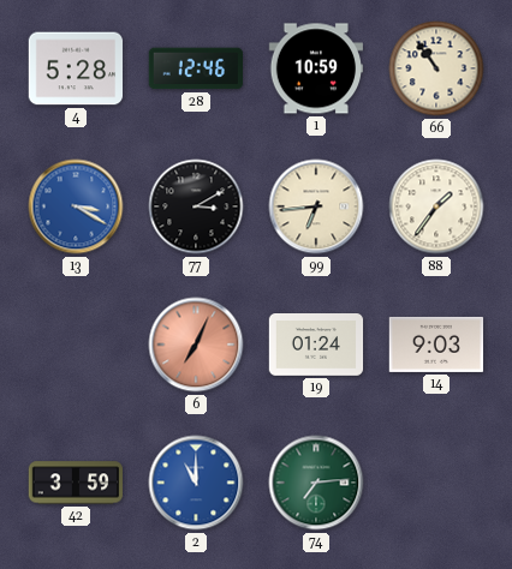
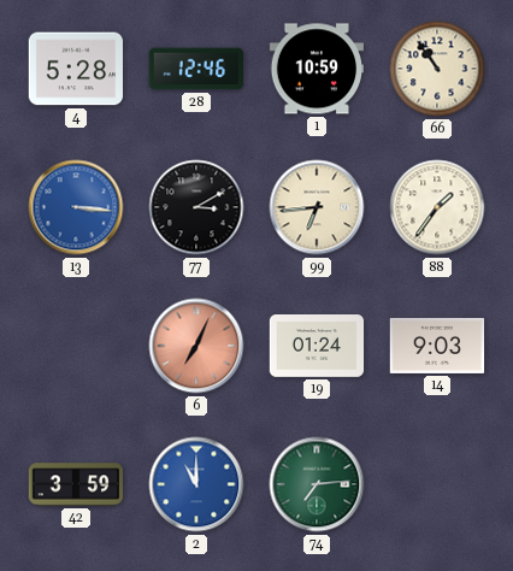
13: 3:20 -> 3:16 (76, 207)
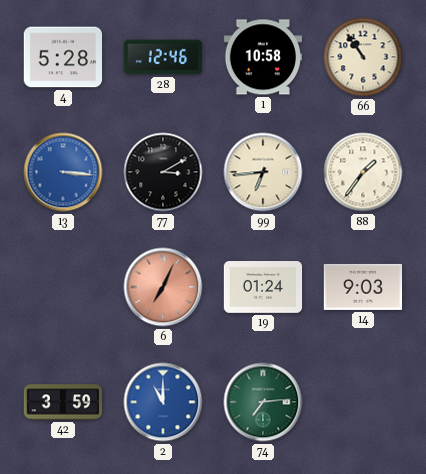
1: 10:59 -> 10:58 (263, 57)
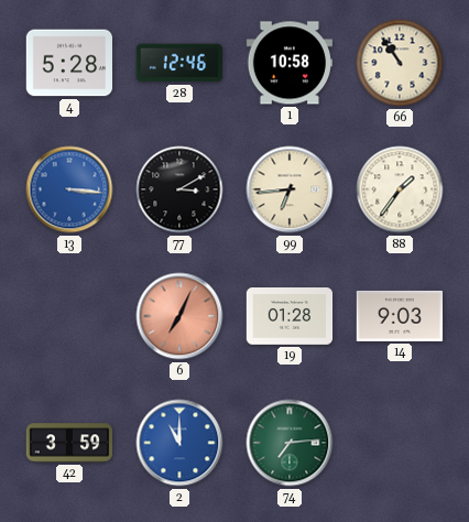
19: 01:24 -> 01:28 (290, 317)
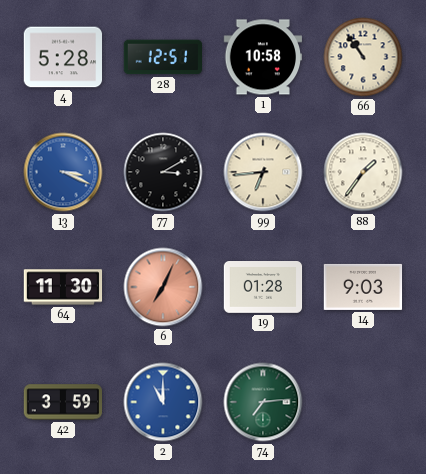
28: 12:46 -> 12:51 (162, 57)
13: 3:16 -> 3:19 (63, 172)
64: none -> 11:30 (63, 287)
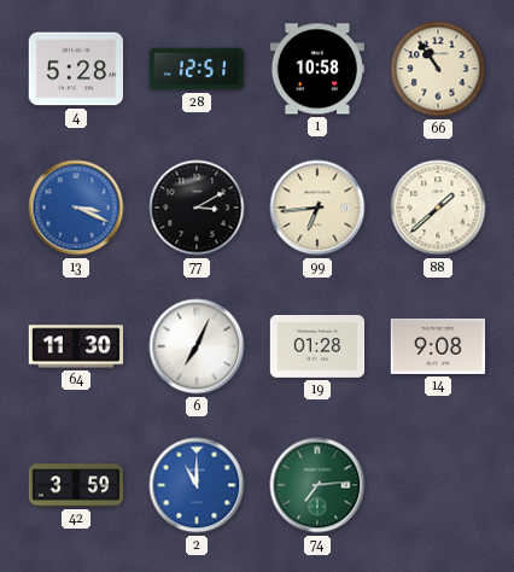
88: 1:36 -> 1:38 (438, 208)
6 dial: salmon -> white (197, 346)
14: 9:03 -> 9:08 (438, 346)
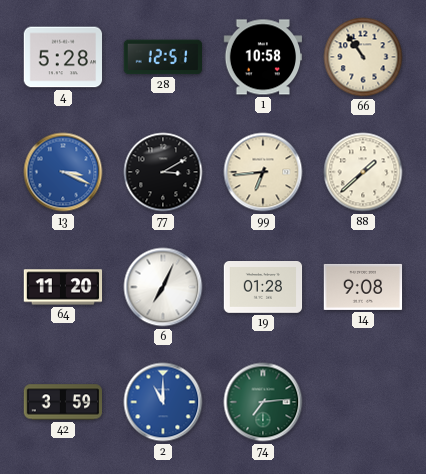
64: 11:30 -> 11:20 (63, 287)
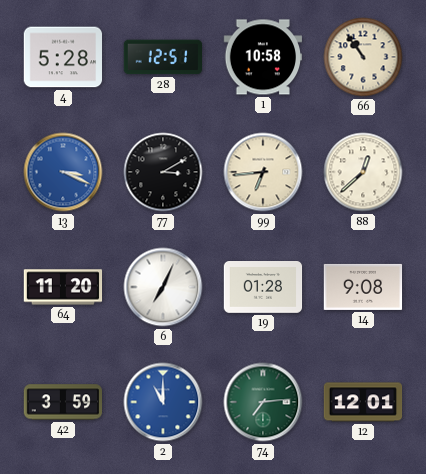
88: 1:38 -> 12:38 (363, 172)
12: none -> 12:01 (363, 402)
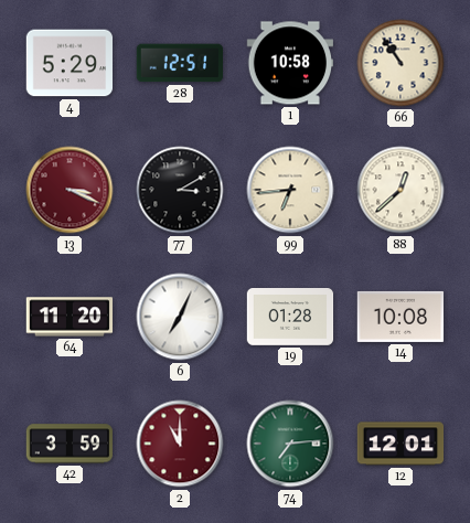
4: 5:28 -> 5:29 (70, 63)
13 dial: blue -> burgundy (70, 190)
14: 9:08 -> 10:08 (400, 317)
2 dial: blue -> burgundy (180, 444)
